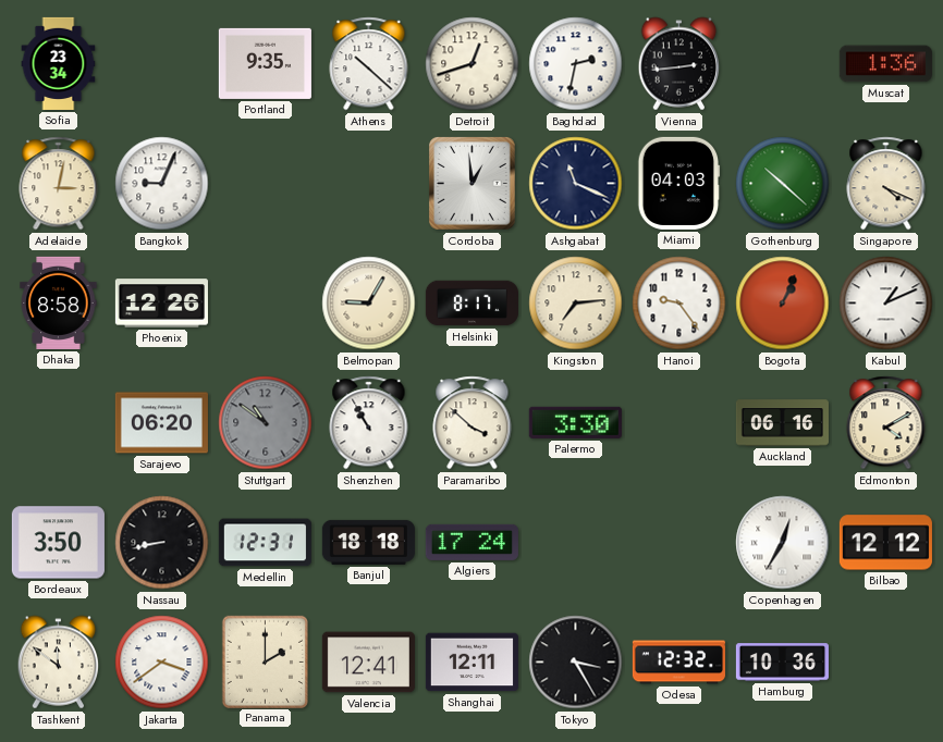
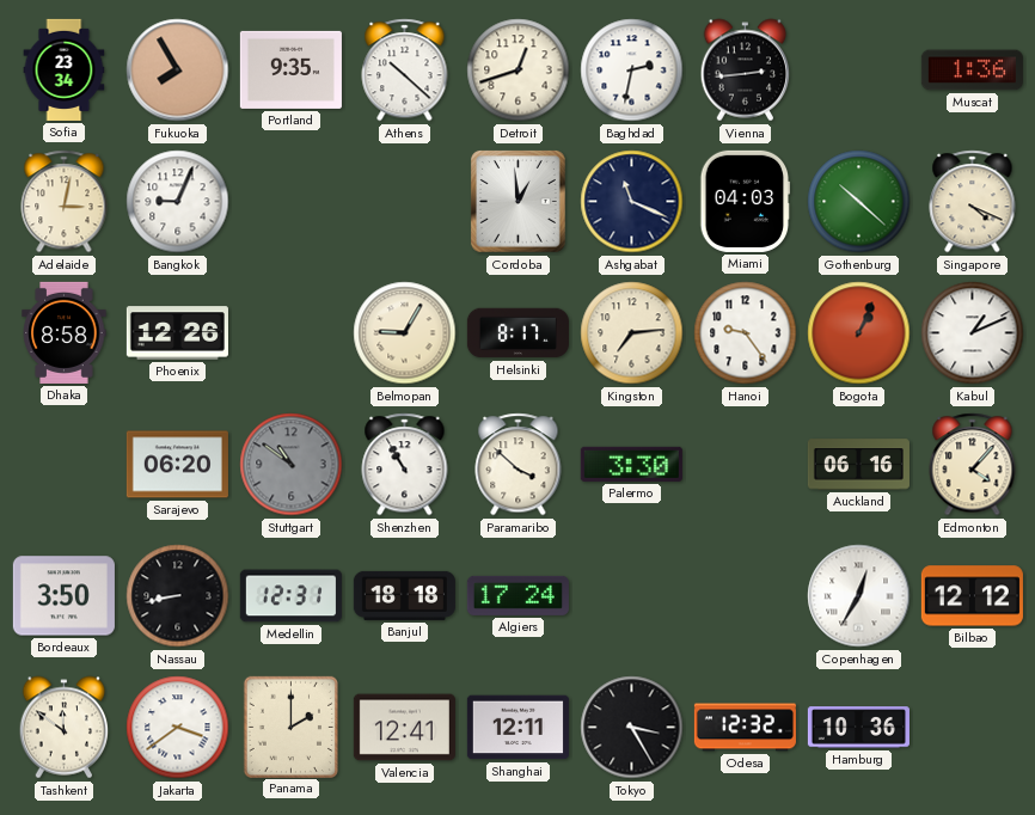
Fukuoka: none -> 7:55 (178, 71)
Edmonton: 4:10 -> 4:07 (973, 465)
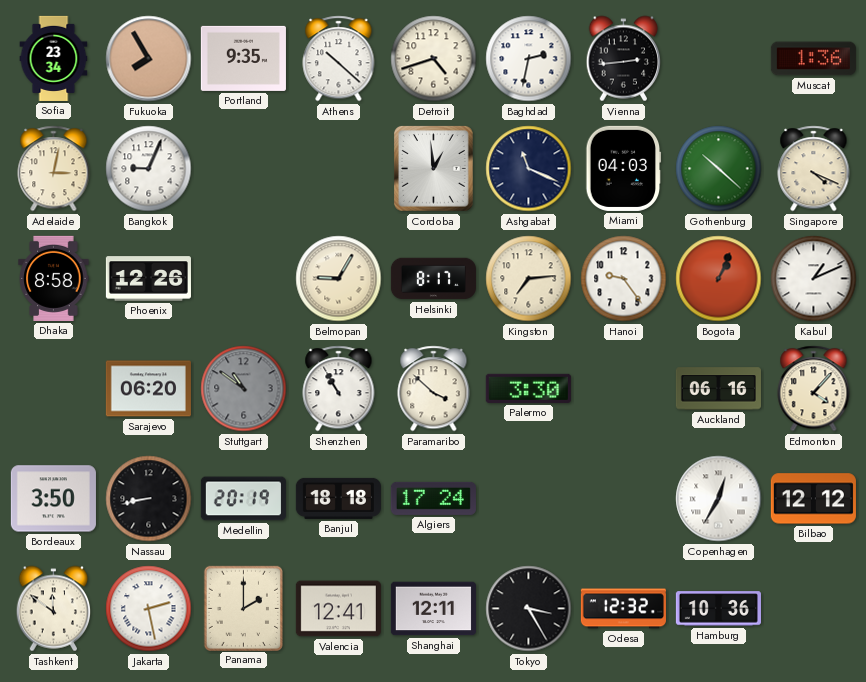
Detroit: 12:42 -> 4:42 (434, 59)
Medellin: 12:31 -> 20:19 (243, 499)
Jakarta: 3:39 -> 2:28 (149, 609)
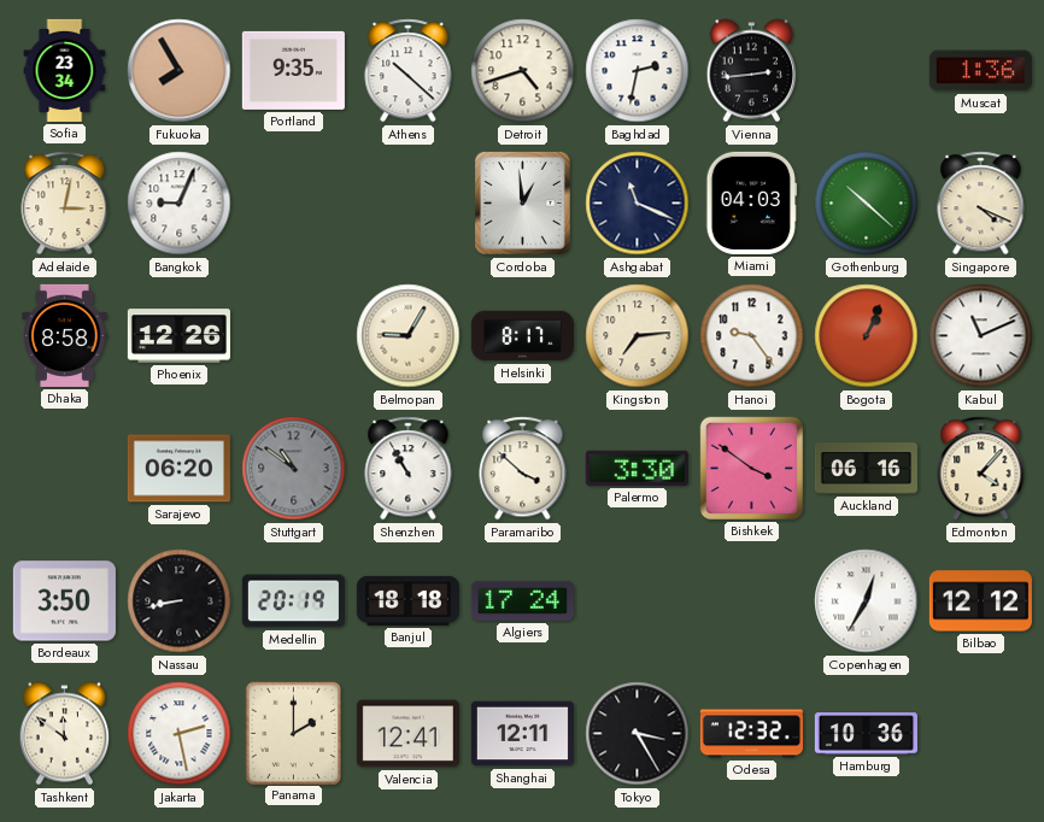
Kabul: 1:11 -> 11:11 (981, 336)
Bishkek: none -> 3:51 (751, 468)
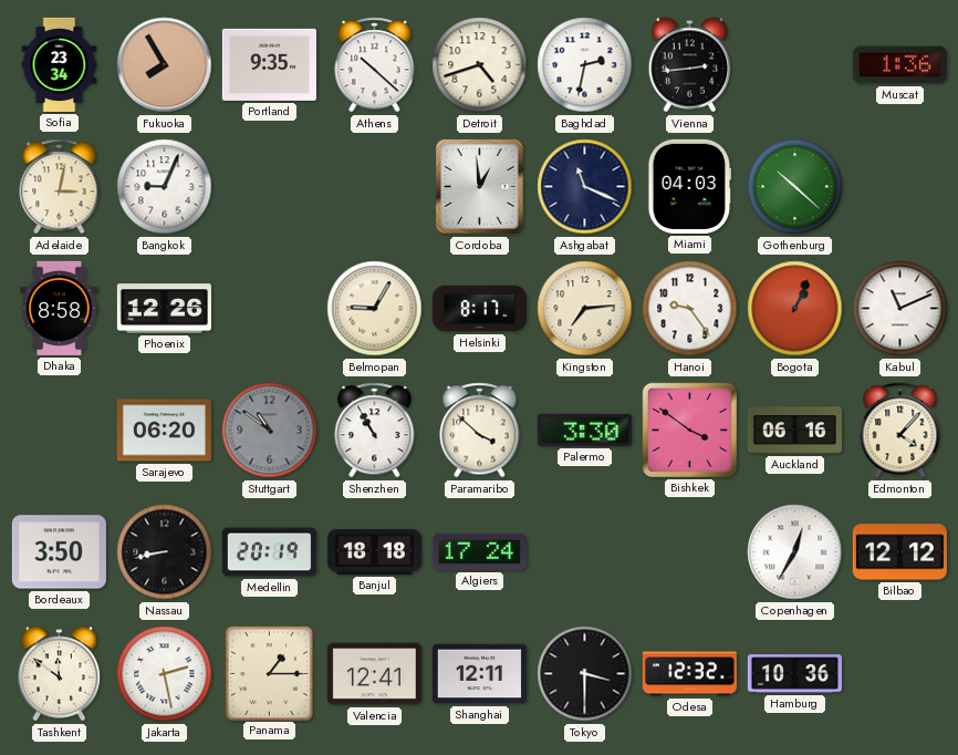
Singapore: 4:19 -> none (981, 204)
Panama: 2:00 -> 1:15 (269, 673)
Tokyo: 3:25 -> 3:30 (585, 674)
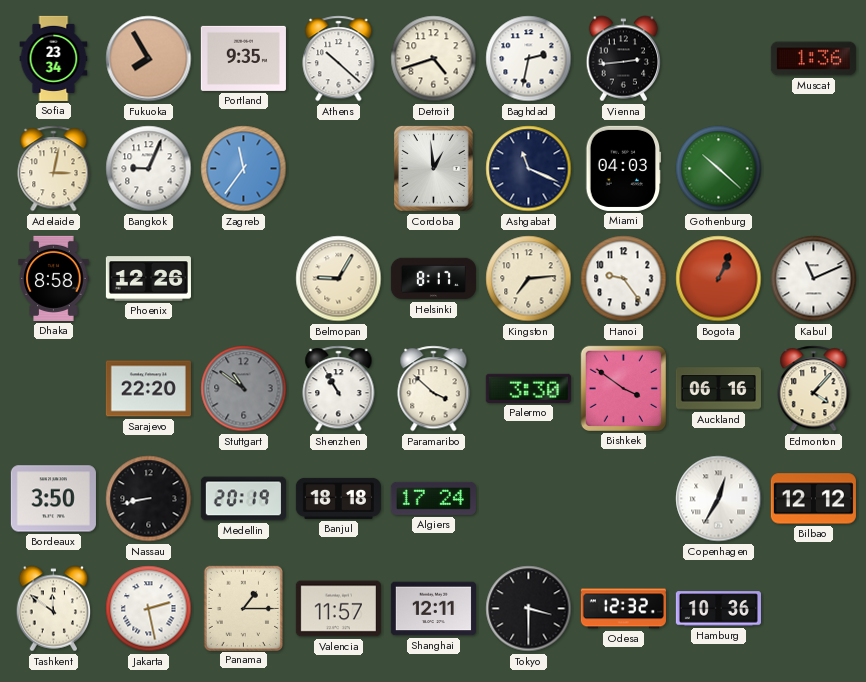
Zagreb: none -> 11:36 (244, 169)
Sarajevo: 06:20 -> 22:20 (148, 389)
Valencia: 12:41 -> 11:57 (338, 609)
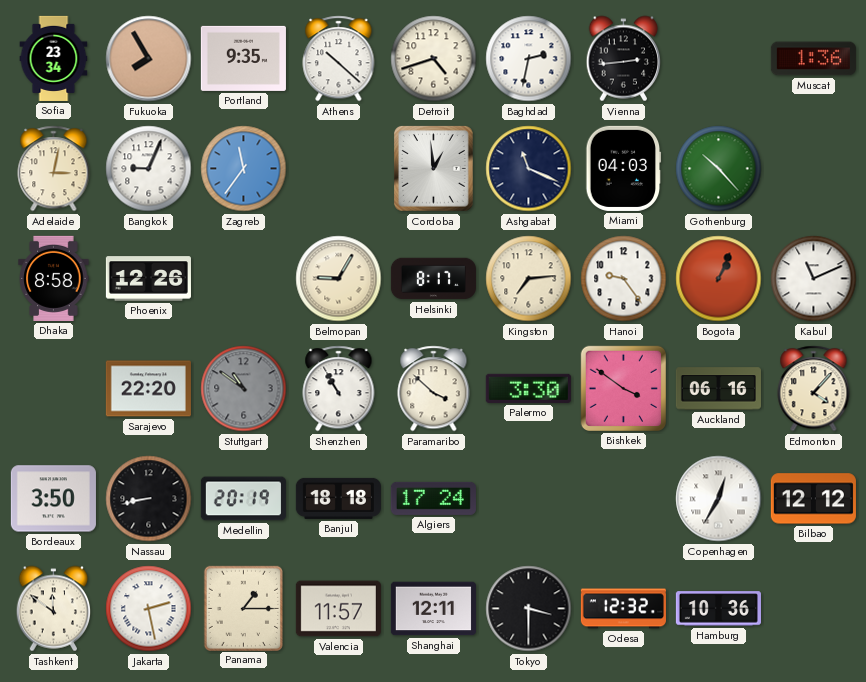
Gothenburg: 10:22 -> 10:23 (719, 169)
